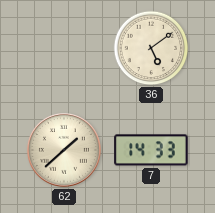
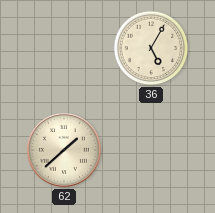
36: 5:09 -> 5:05 (151, 48)
7: 14:33 -> none (151, 150)
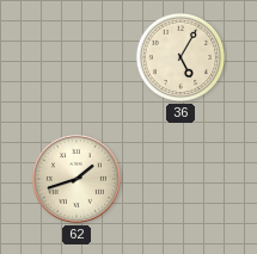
62: 1:38 -> 1:42 (77, 179)
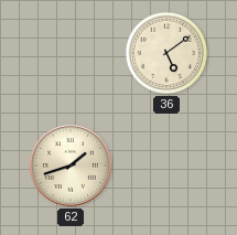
36: 5:05 -> 5:09 (166, 53)
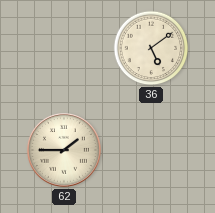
62: 1:42 -> 1:45 (64, 150)
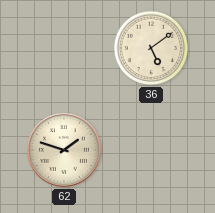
62: 1:45 -> 1:48 (64, 150)
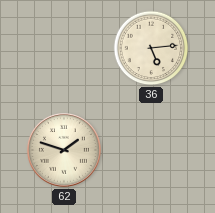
36: 5:09 -> 5:14 (151, 48)
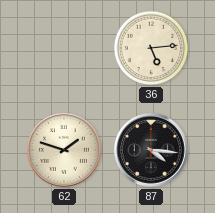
87: none -> 4:16 (151, 150)
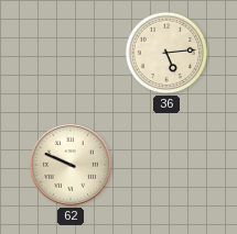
62: 1:48 -> 9:49 (71, 165)
87: 4:16 -> none (151, 150)
